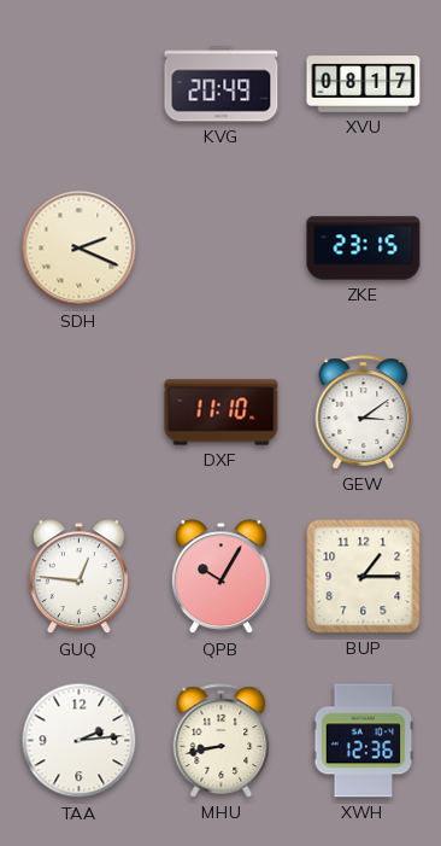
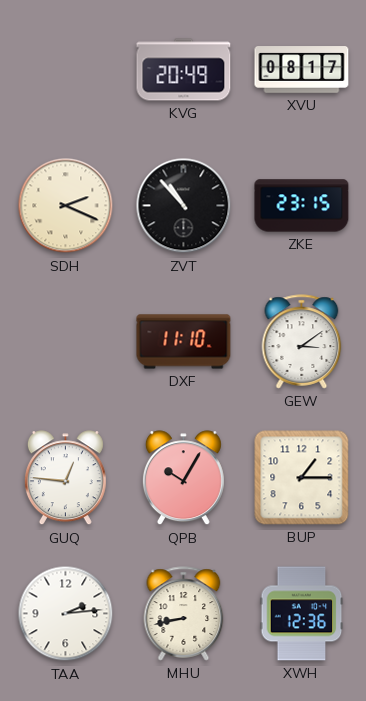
ZVT: none -> 10:53 (184, 206)
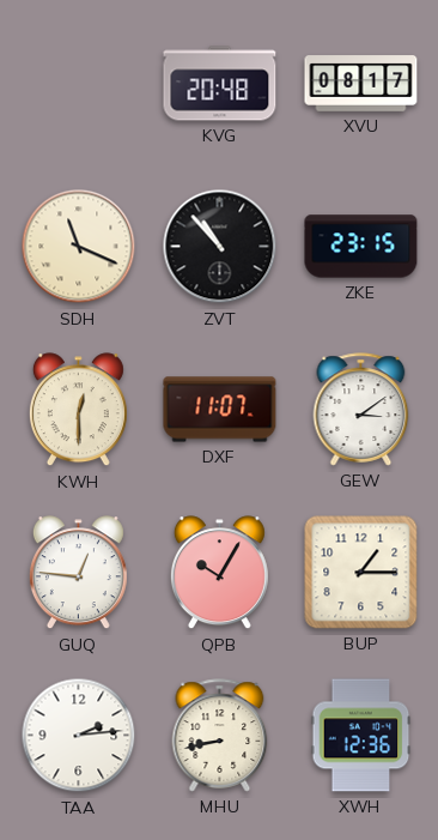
KVG: 20:49 -> 20:48 (220, 84)
SDH: 2:19 -> 11:19 (79, 247)
KWH: none -> 12:30 (78, 410)
DXF: 11:10 -> 11:07 (220, 410)
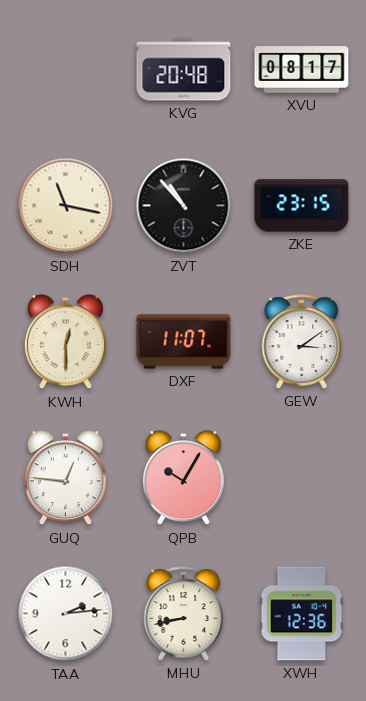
SDH: 11:19 -> 11:17 (66, 206)
BUP: 1:15 -> none (361, 573)
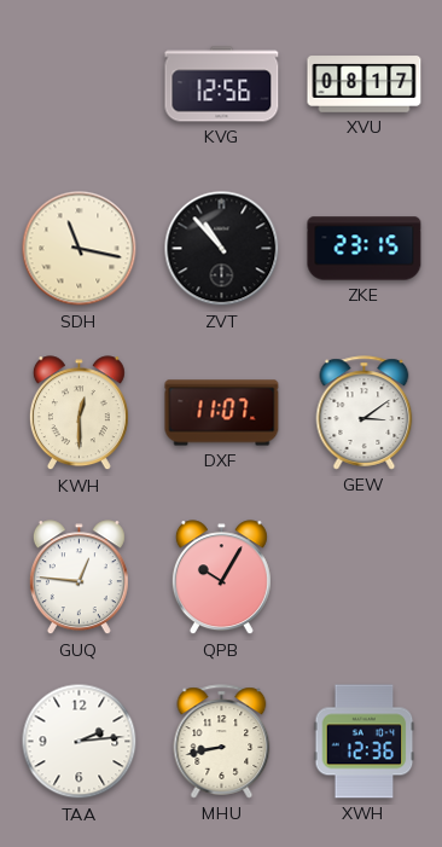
KVG: 20:48 -> 12:56 (222, 85)
